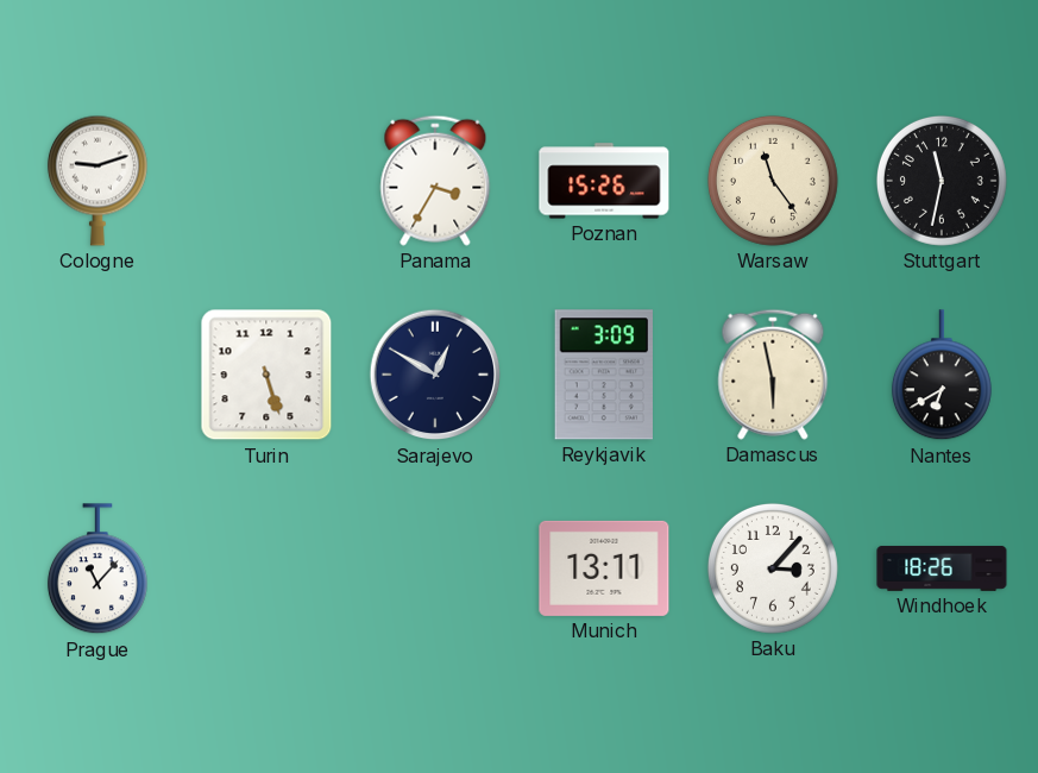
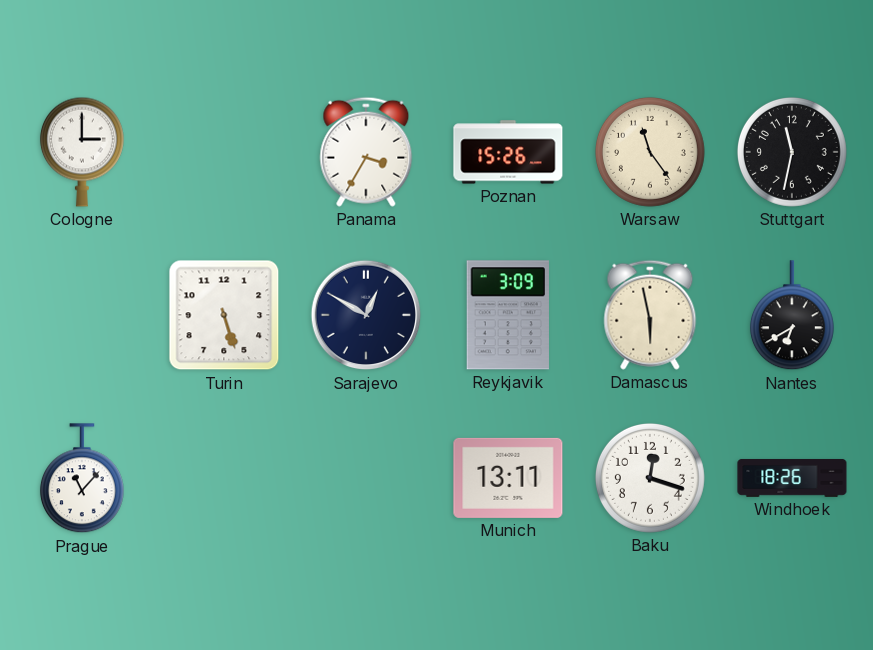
Cologne: 9:12 -> 3:00 (82, 152)
Baku: 3:07 -> 12:18 (650, 478)
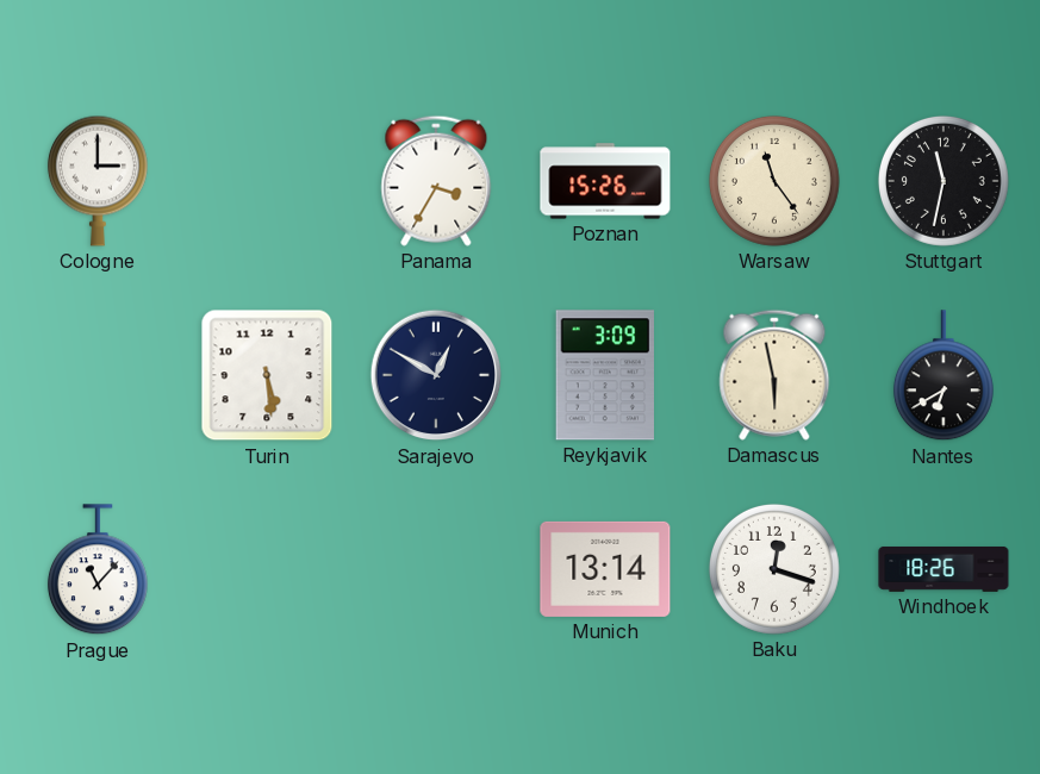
Turin: 5:27 -> 5:29 (267, 375)
Munich: 13:11 -> 13:14 (605, 569)
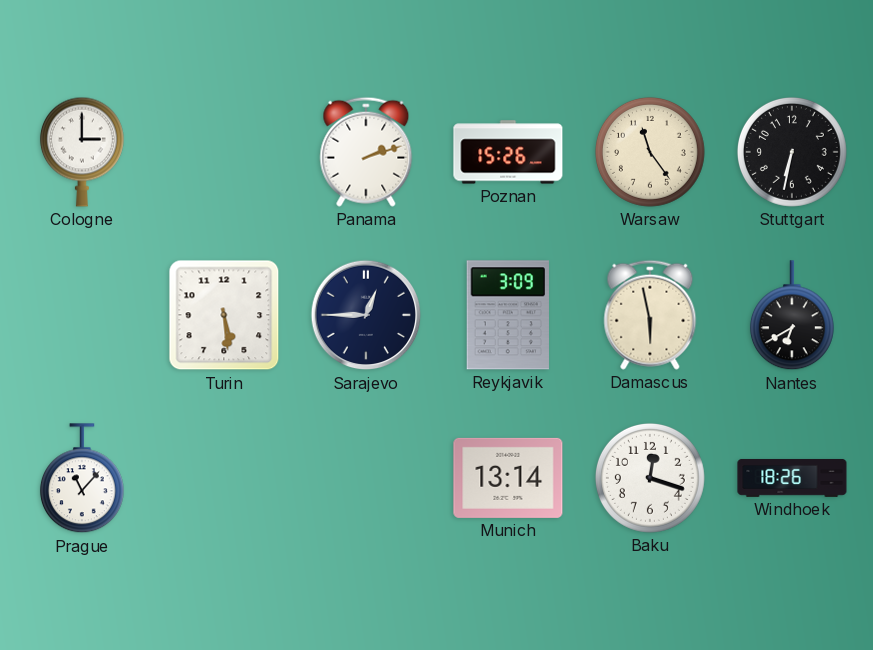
Panama: 3:35 -> 2:12 (366, 152)
Stuttgart: 11:32 -> 6:32 (792, 152)
Sarajevo: 12:50 -> 12:45 (366, 315)
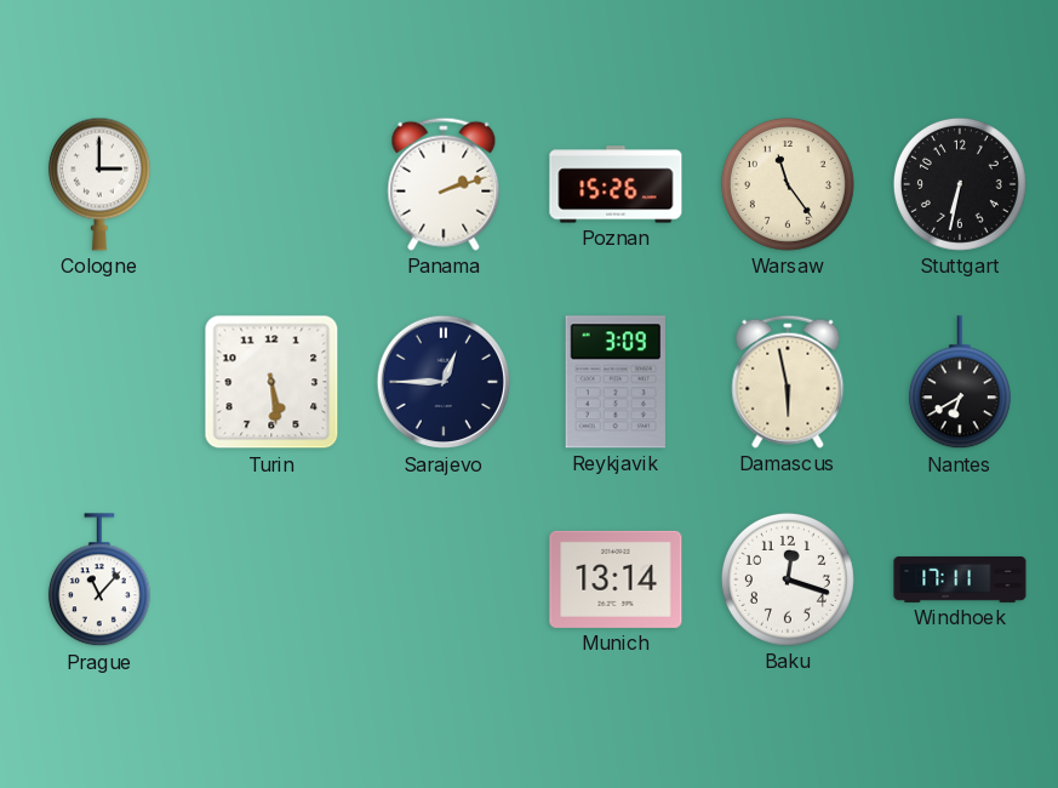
Windhoek: 18:26 -> 17:11 (960, 579)
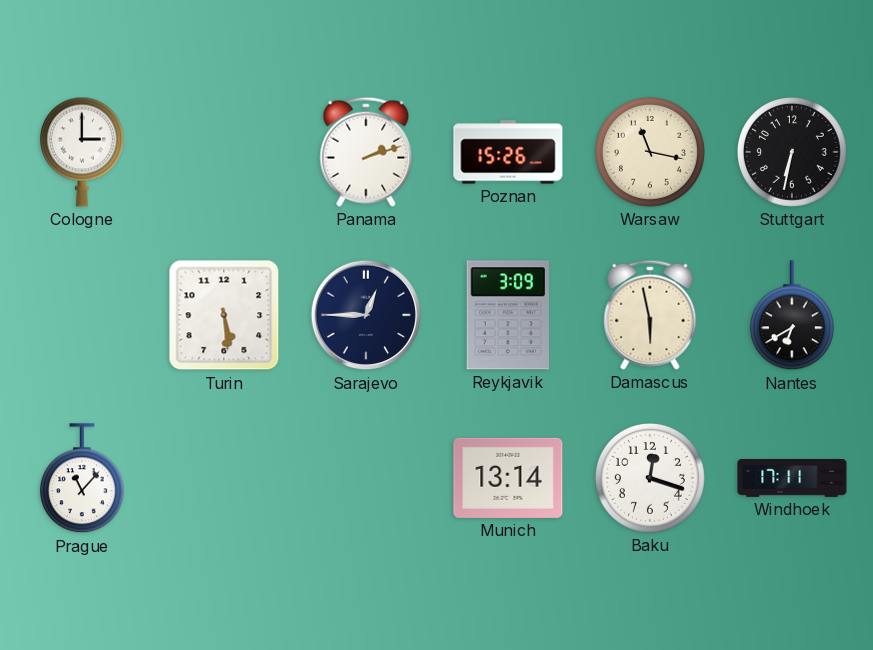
Warsaw: 11:24 -> 11:17 (650, 152)
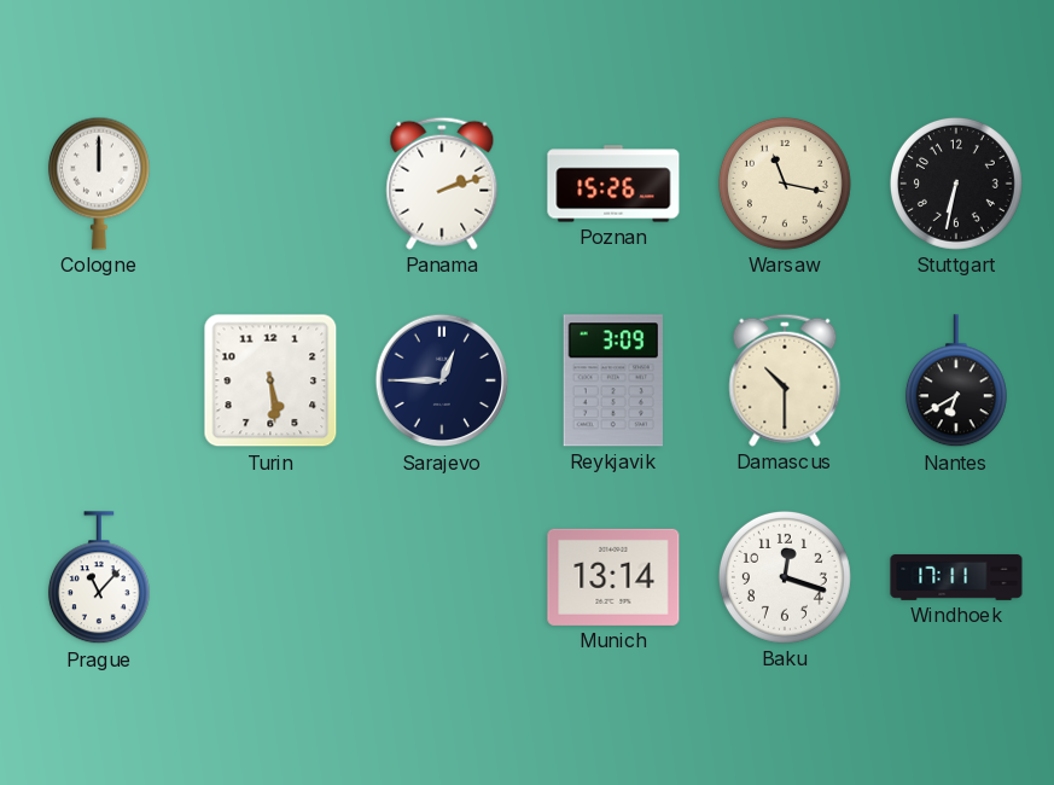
Cologne: 3:00 -> 12:00 (99, 184)
Damascus: 5:58 -> 10:30 (785, 380)
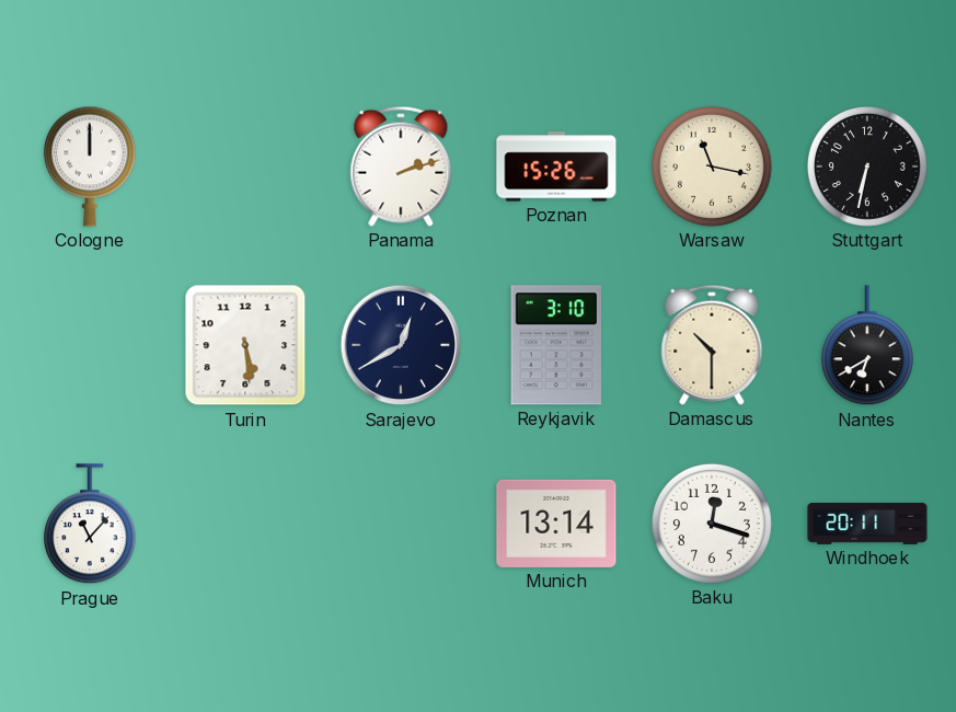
Sarajevo: 12:45 -> 12:40 (401, 345)
Reykjavik: 3:09 -> 3:10 (555, 345)
Windhoek: 17:11 -> 20:11 (867, 524)
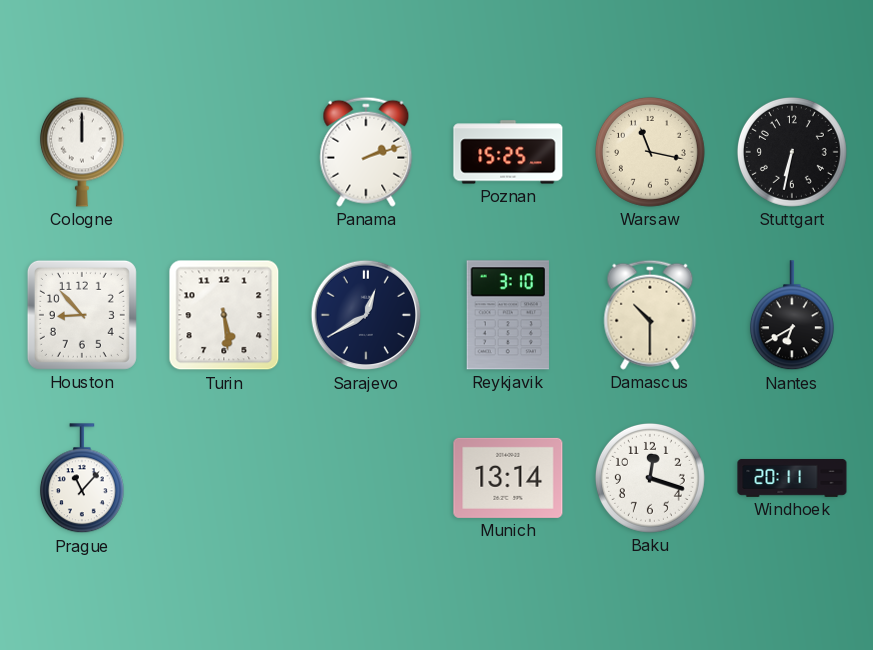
Poznan: 15:26 -> 15:25 (508, 152)
Houston: none -> 8:53 (82, 315)
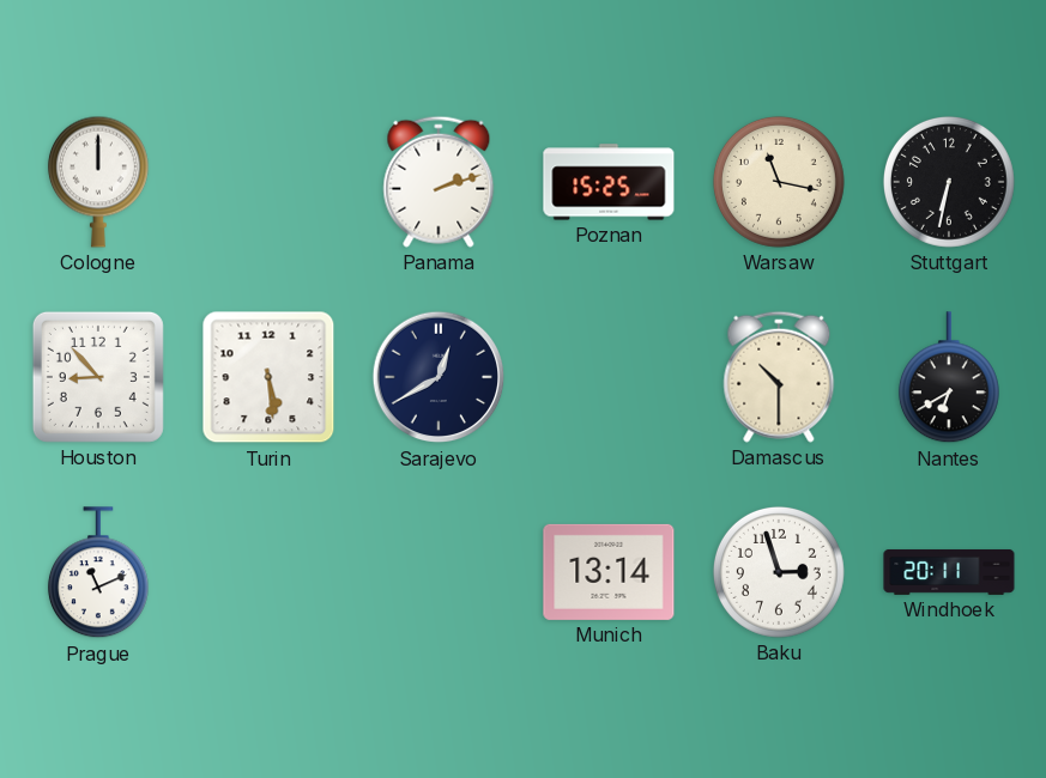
Reykjavik: 3:10 -> none (507, 315)
Prague: 11:07 -> 11:11 (98, 573)
Baku: 12:18 -> 2:57 (779, 572)
